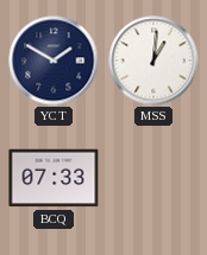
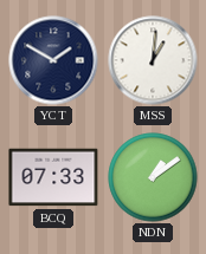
NDN: none -> 1:09 (153, 177)
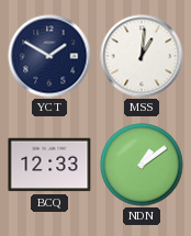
BCQ: 07:33 -> 12:33 (49, 165)
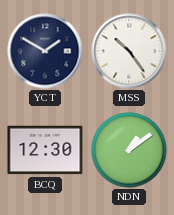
MSS: 1:01 -> 10:24 (129, 51)
BCQ: 12:33 -> 12:30 (45, 150)
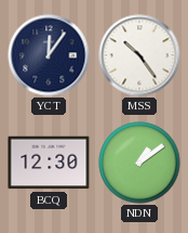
YCT: 1:50 -> 12:06 (49, 55)
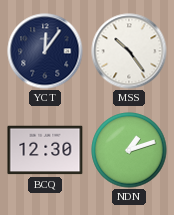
NDN: 1:09 -> 1:12 (129, 150)
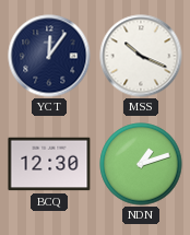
MSS: 10:24 -> 10:19 (141, 56)
